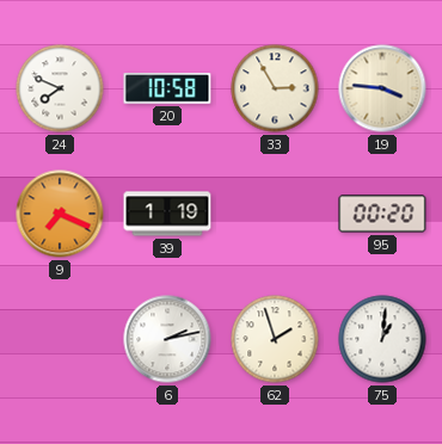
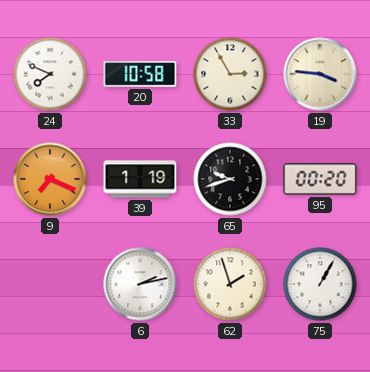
65: none -> 9:42 (230, 179)
75: 1:01 -> 1:05 (320, 284)
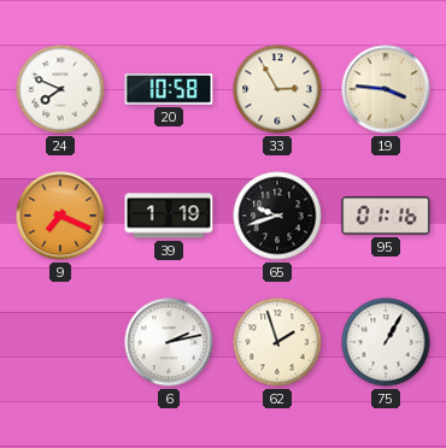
95: 00:20 -> 01:16 (386, 216)
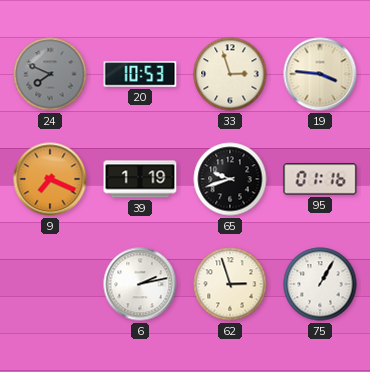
24 dial: white -> grey (50, 74)
20: 10:58 -> 10:53 (140, 74)
33: 2:55 -> 2:57 (230, 74)
62: 1:57 -> 2:57 (230, 284)
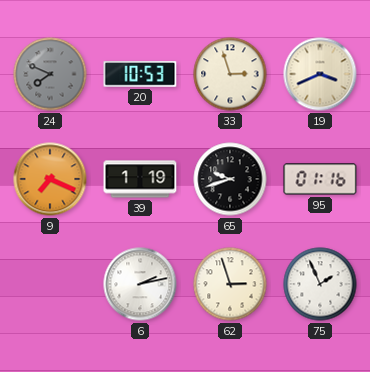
19: 3:46 -> 3:41 (320, 74)
75: 1:05 -> 1:56 (320, 284)
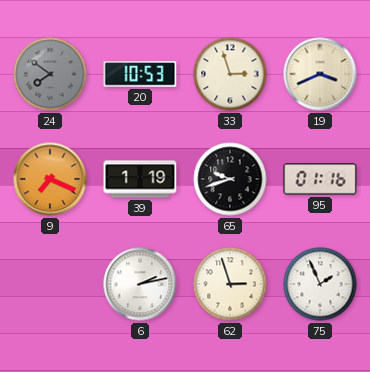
24: 7:49 -> 7:51 (50, 74)
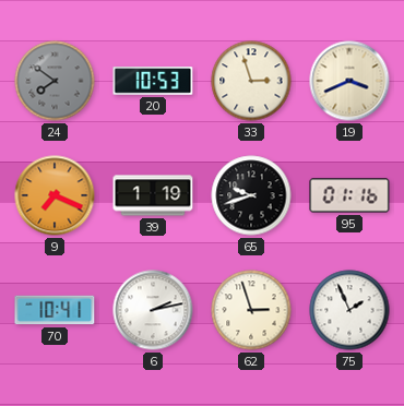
70: none -> 10:41 (55, 310)
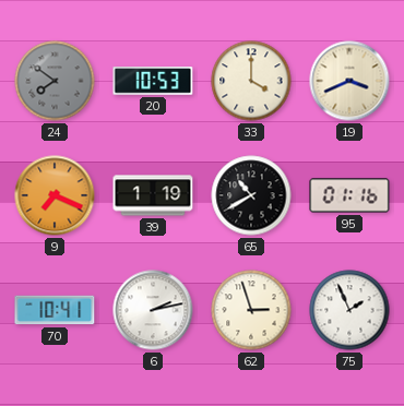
33: 2:57 -> 4:00 (251, 81)
65: 9:42 -> 10:40 (251, 195)
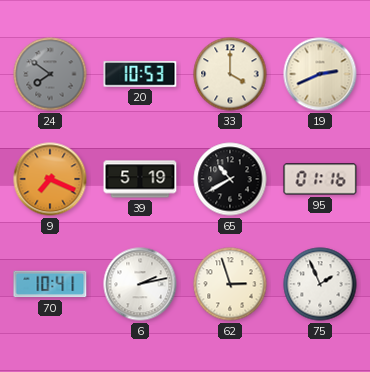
19: 3:41 -> 2:41 (320, 74)
39: 1:19 -> 5:19 (140, 179)
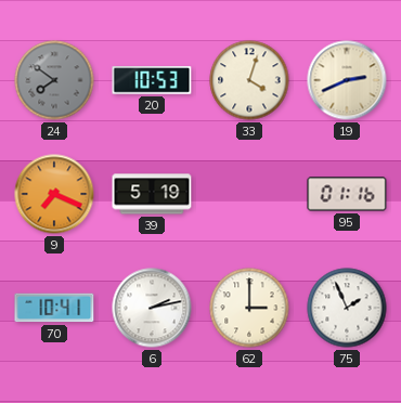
33: 4:00 -> 4:03 (249, 80)
65: 10:40 -> none (230, 179)
62: 2:57 -> 3:00 (249, 308)
